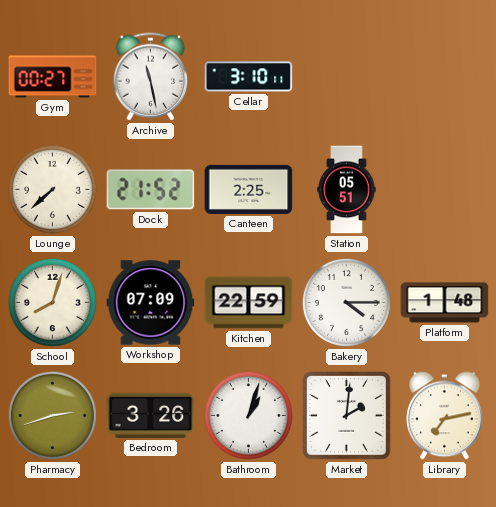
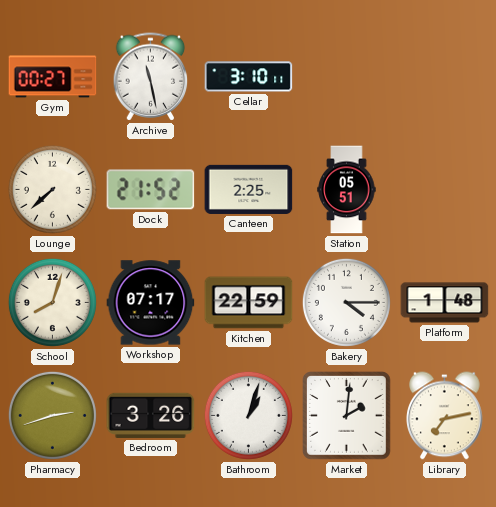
Workshop: 07:09 -> 07:17 (151, 303)
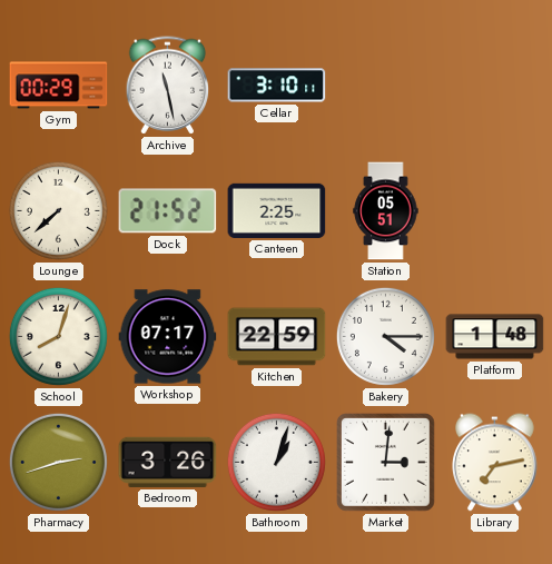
Gym: 00:27 -> 00:29 (59, 86)
Market: 2:01 -> 3:01 (386, 463)
